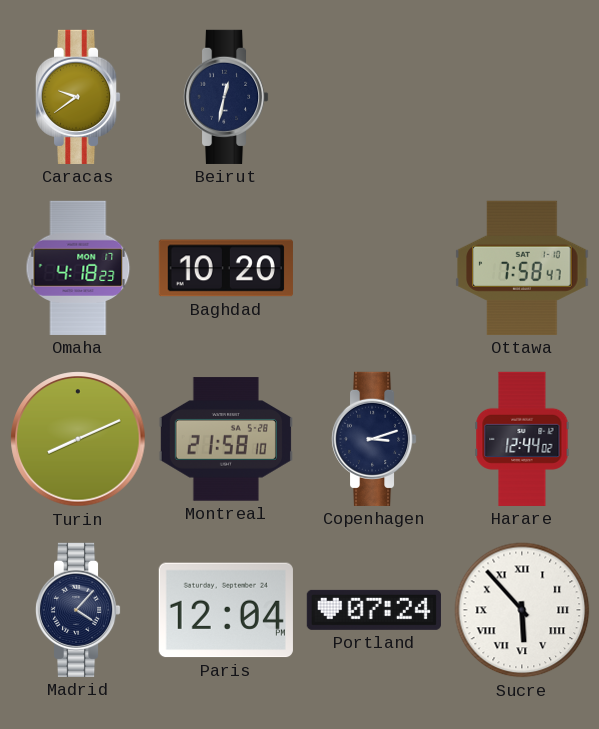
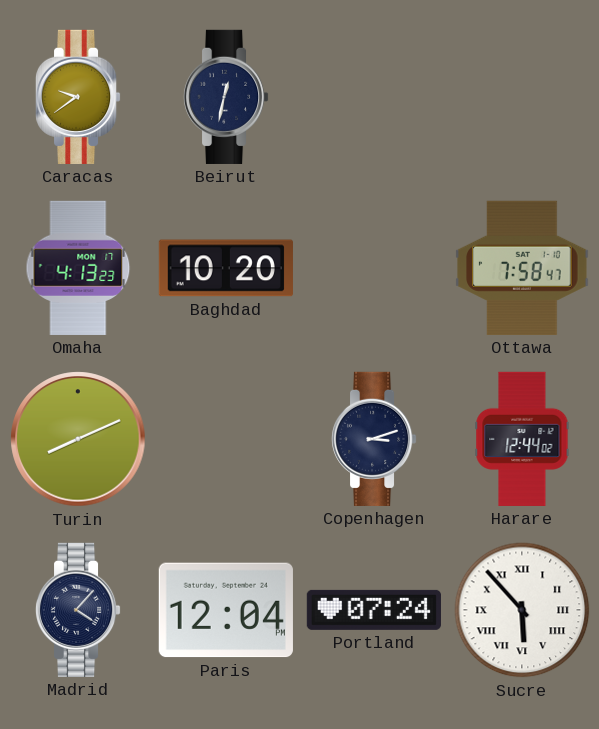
Omaha: 4:18 -> 4:13 (78, 268)
Montreal: 21:58 -> none (226, 439)
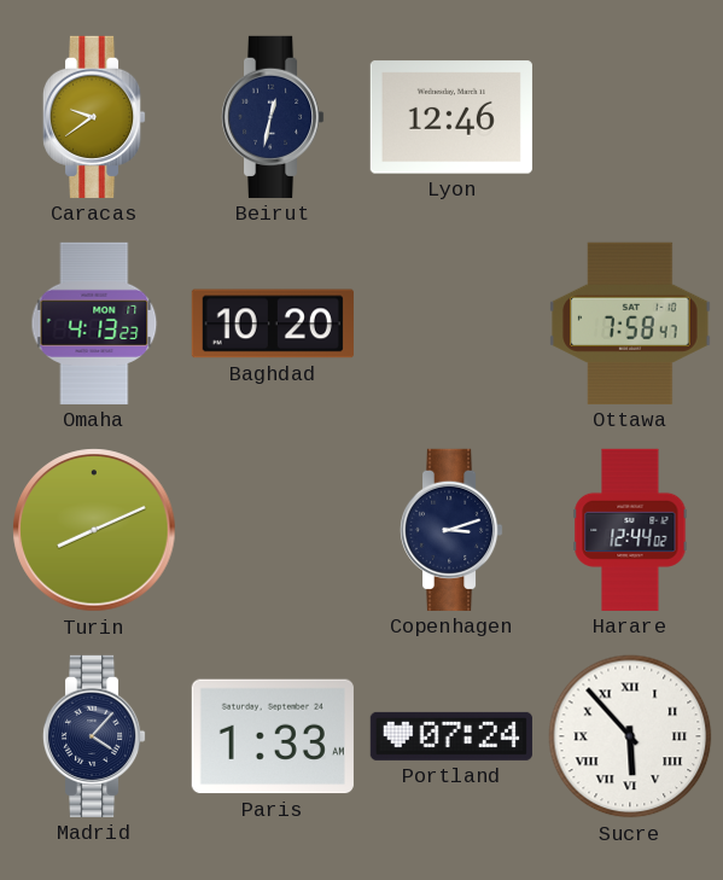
Lyon: none -> 12:46 (451, 117)
Paris: 12:04 -> 1:33 (273, 736)
